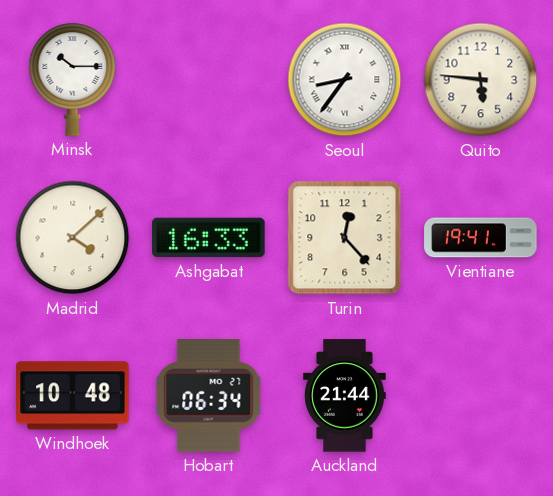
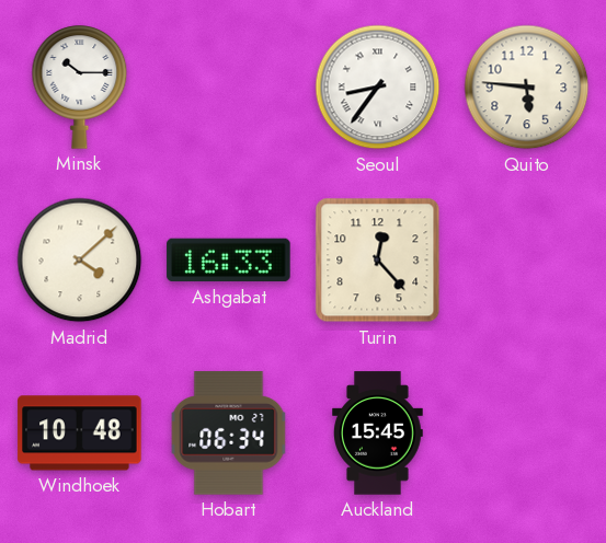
Vientiane: 19:41 -> none (481, 238)
Auckland: 21:44 -> 15:45 (378, 434)
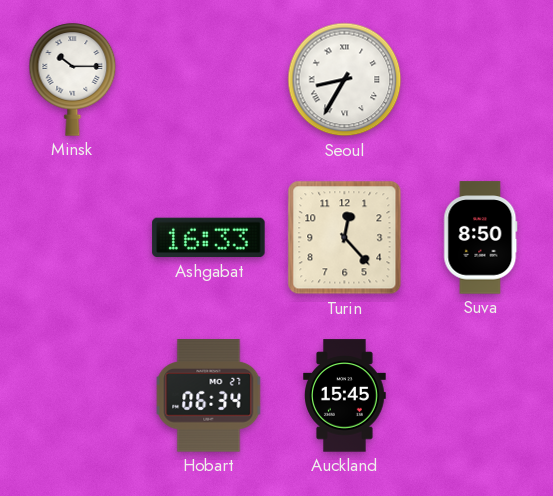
Seoul: 8:36 -> 8:35 (345, 80)
Quito: 5:46 -> none (527, 88)
Madrid: 4:08 -> none (80, 261)
Suva: none -> 8:50 (481, 238)
Windhoek: 10:48 -> none (80, 434)
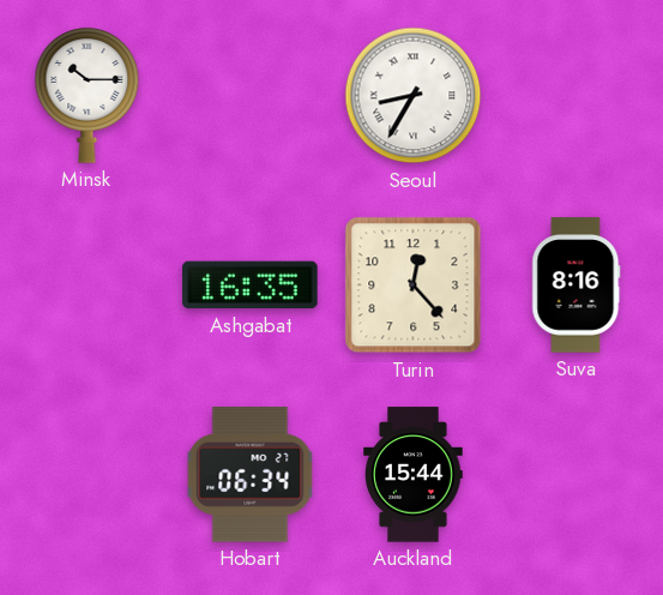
Ashgabat: 16:33 -> 16:35 (251, 286)
Suva: 8:50 -> 8:16 (577, 286)
Auckland: 15:45 -> 15:44 (414, 475)
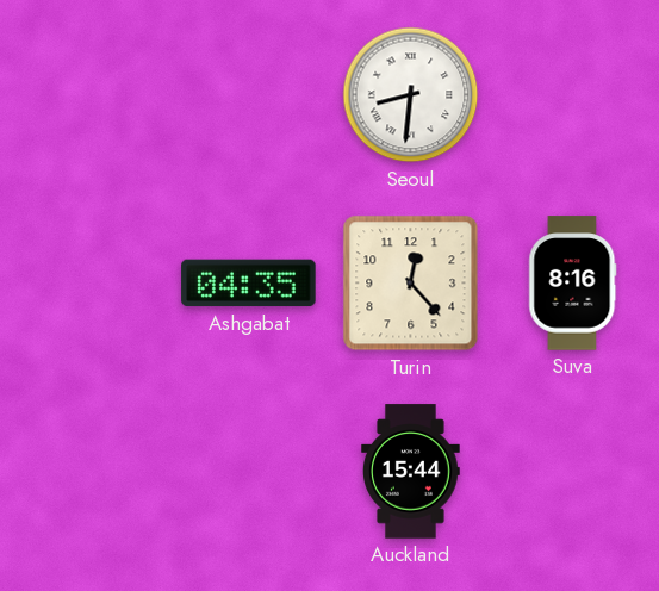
Minsk: 10:15 -> none (88, 96)
Seoul: 8:35 -> 8:31 (411, 95)
Ashgabat: 16:35 -> 04:35 (249, 284)
Hobart: 06:34 -> none (251, 475)
